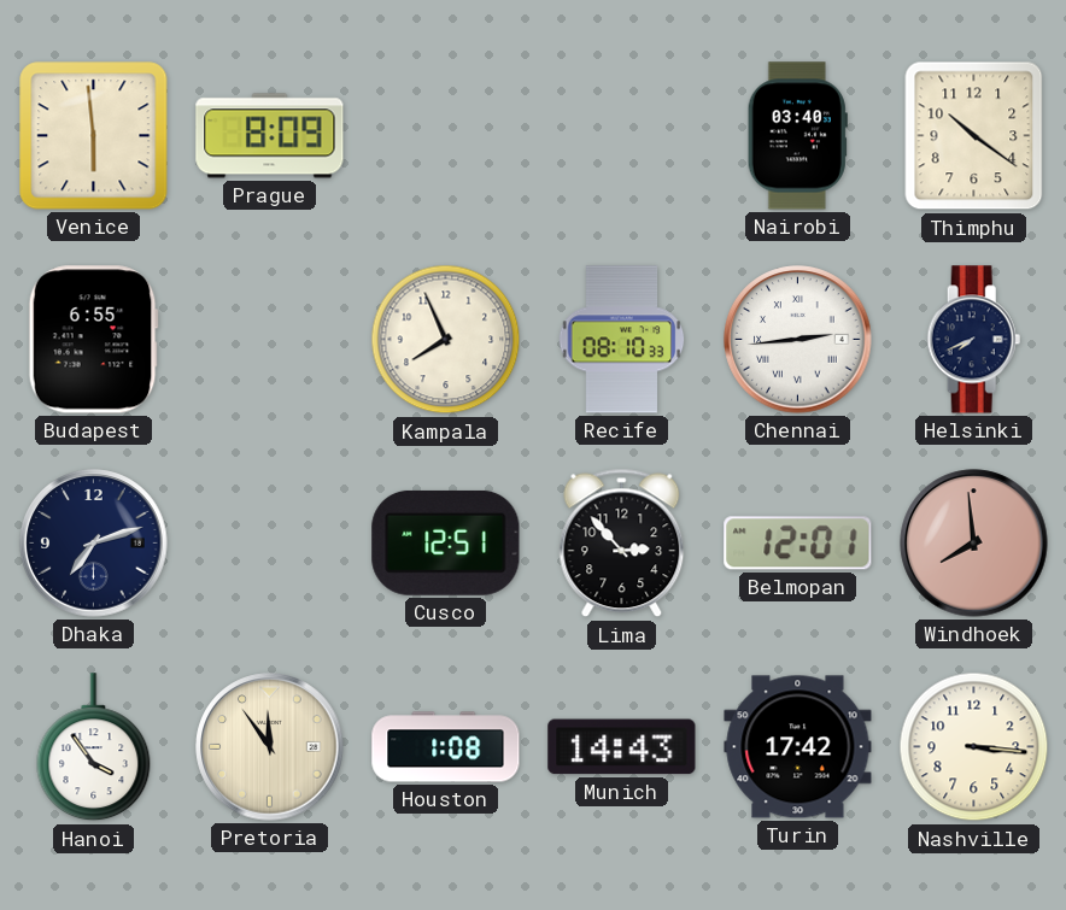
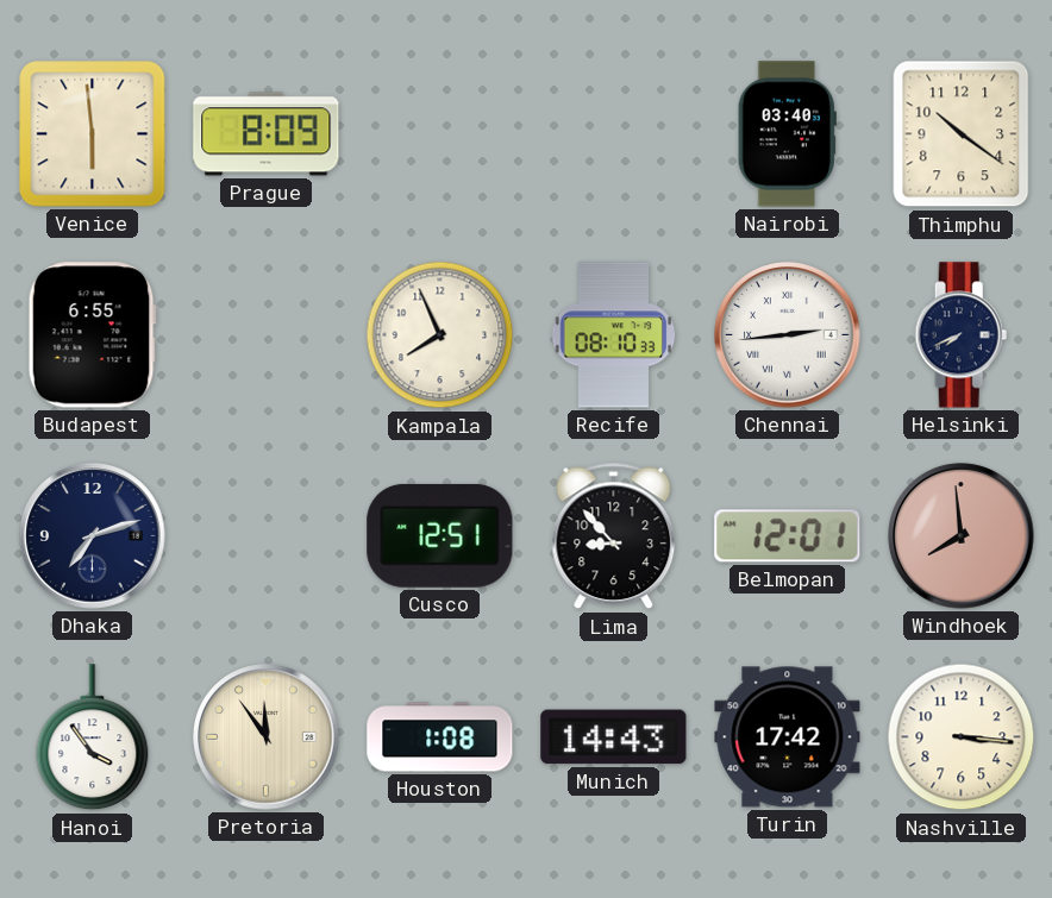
Lima: 2:53 -> 8:53 (614, 536)
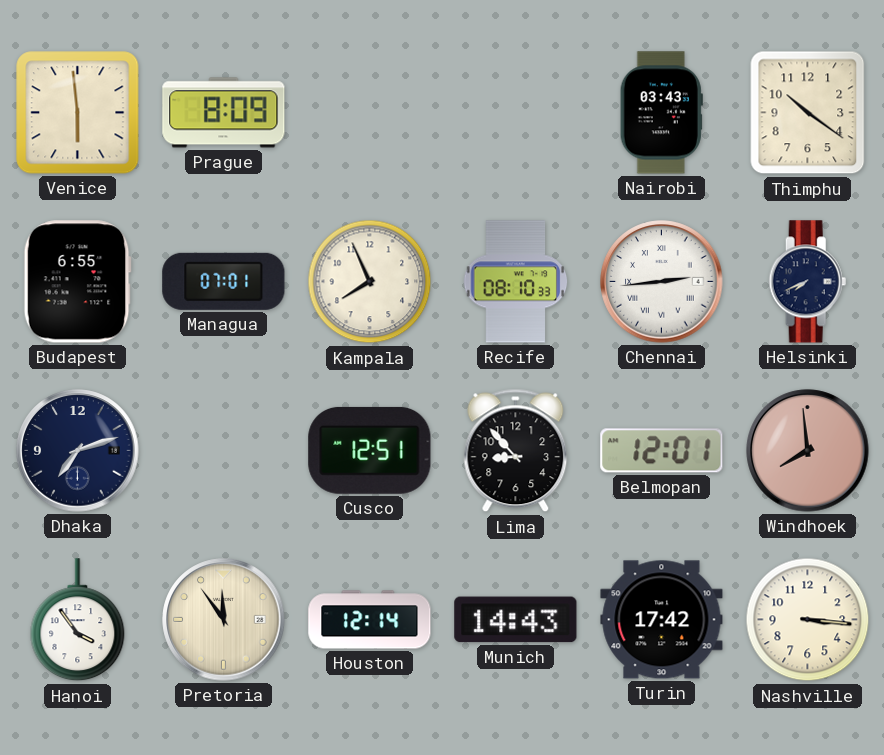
Nairobi: 03:40 -> 03:43 (661, 113)
Managua: none -> 07:01 (224, 281)
Houston: 1:08 -> 12:14 (370, 620)
